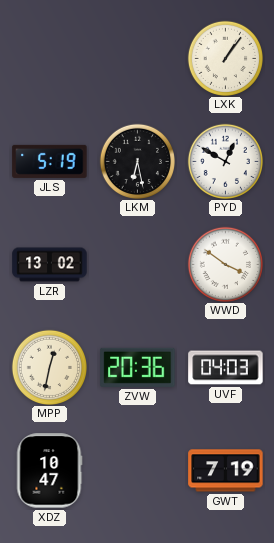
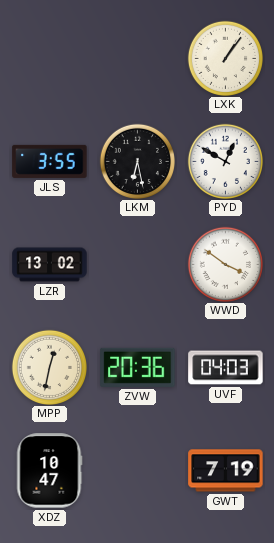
JLS: 5:19 -> 3:55 (50, 161)
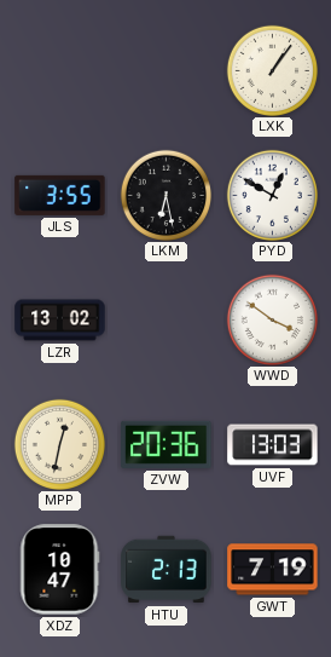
UVF: 04:03 -> 13:03 (273, 445)
HTU: none -> 2:13 (167, 570)
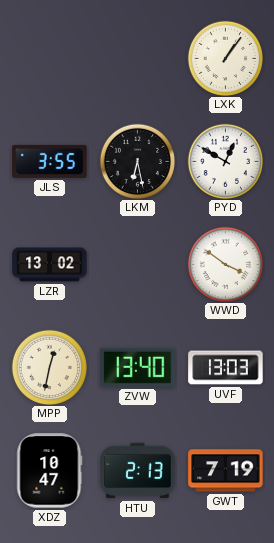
ZVW: 20:36 -> 13:40 (138, 367)
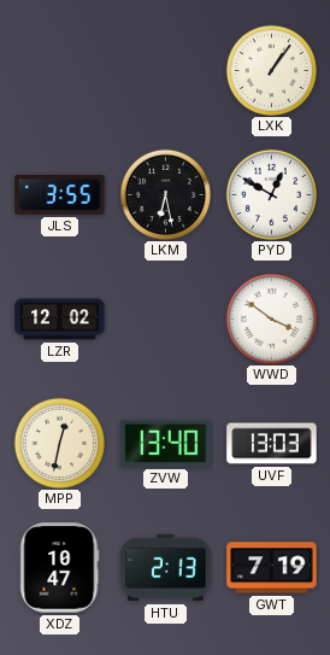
LZR: 13:02 -> 12:02 (60, 320)
